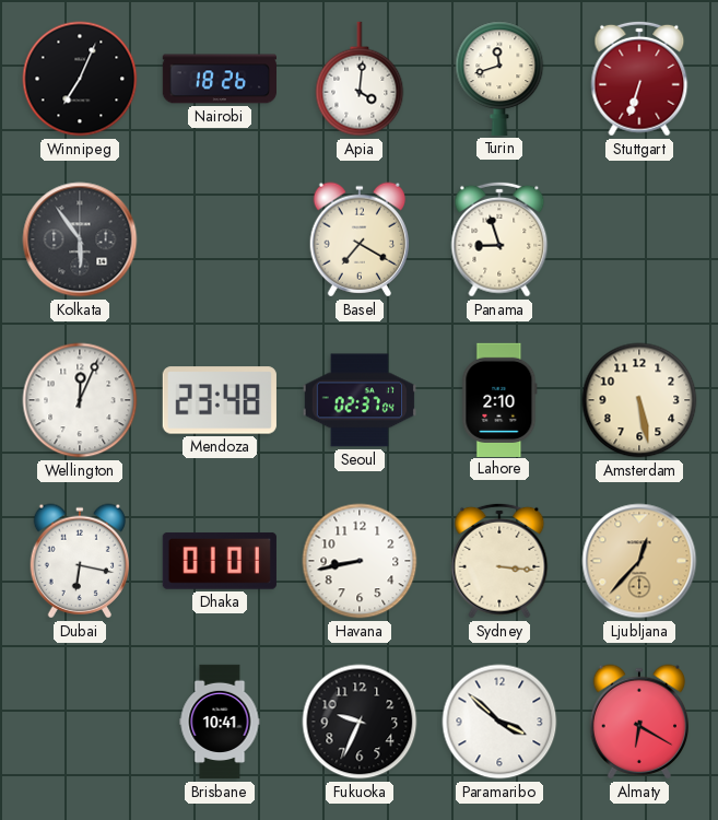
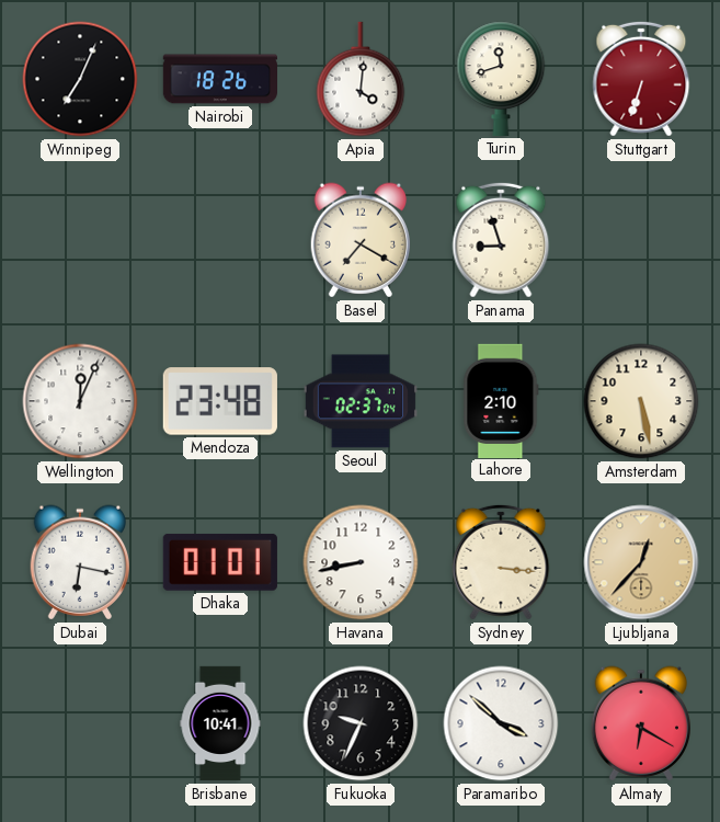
Kolkata: 5:54 -> none (80, 239)
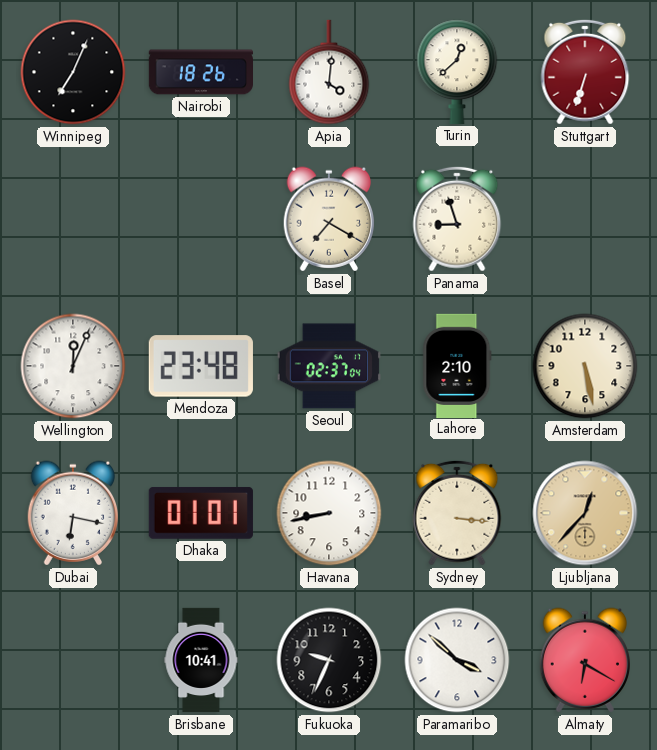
Turin: 11:42 -> 12:38 (457, 72)
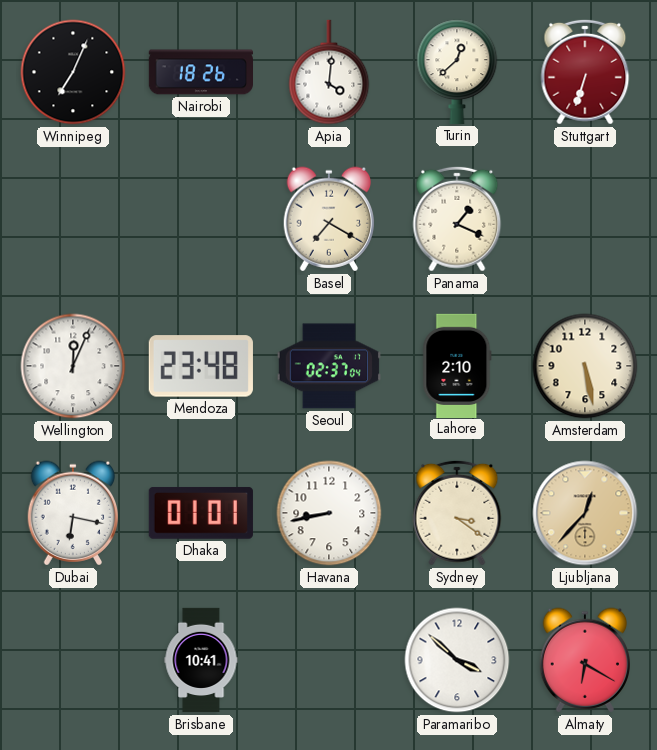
Panama: 8:57 -> 1:19 (457, 219)
Sydney: 3:16 -> 3:21 (457, 513)
Fukuoka: 9:34 -> none (329, 660)
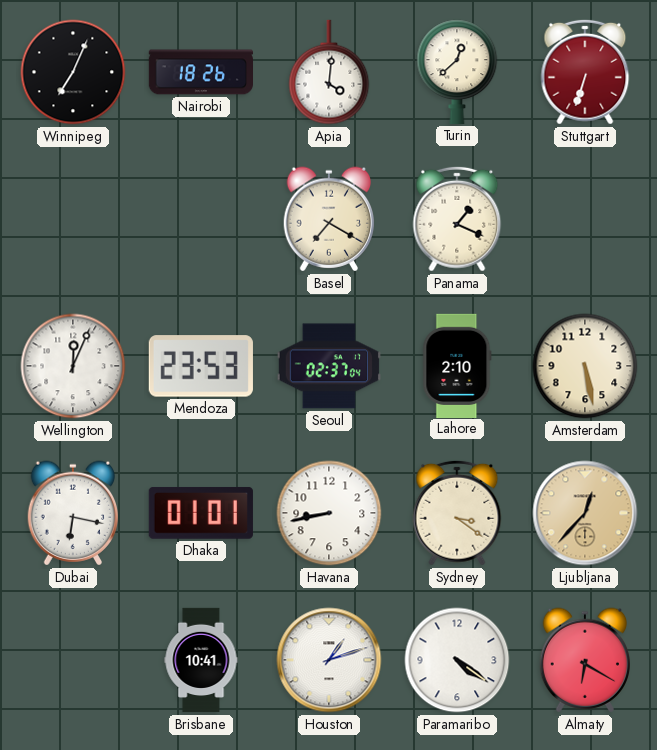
Mendoza: 23:48 -> 23:53 (201, 366)
Houston: none -> 1:12 (329, 660)
Paramaribo: 3:52 -> 4:21 (457, 660)
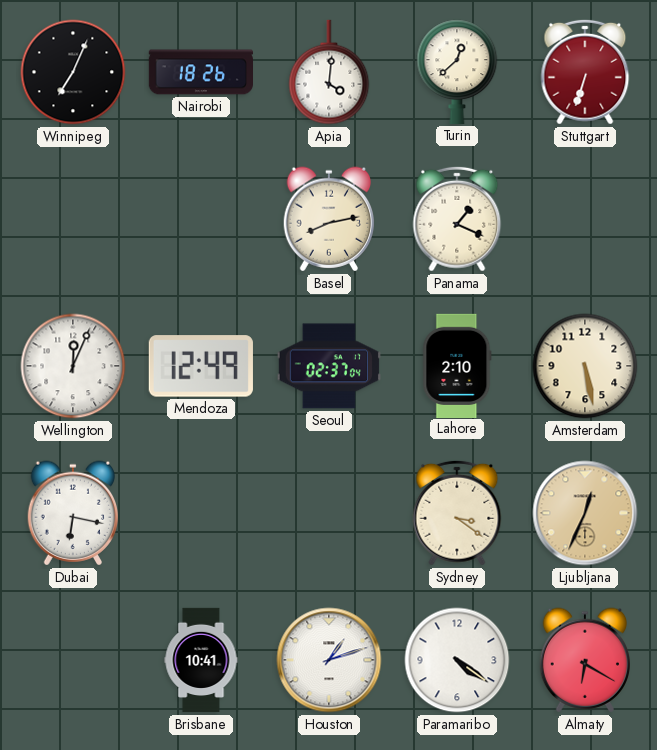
Basel: 7:20 -> 8:13 (328, 219)
Mendoza: 23:53 -> 12:49 (201, 366)
Dhaka: 01:01 -> none (201, 513)
Havana: 8:43 -> none (329, 513)
Ljubljana: 12:37 -> 12:34 (585, 513)
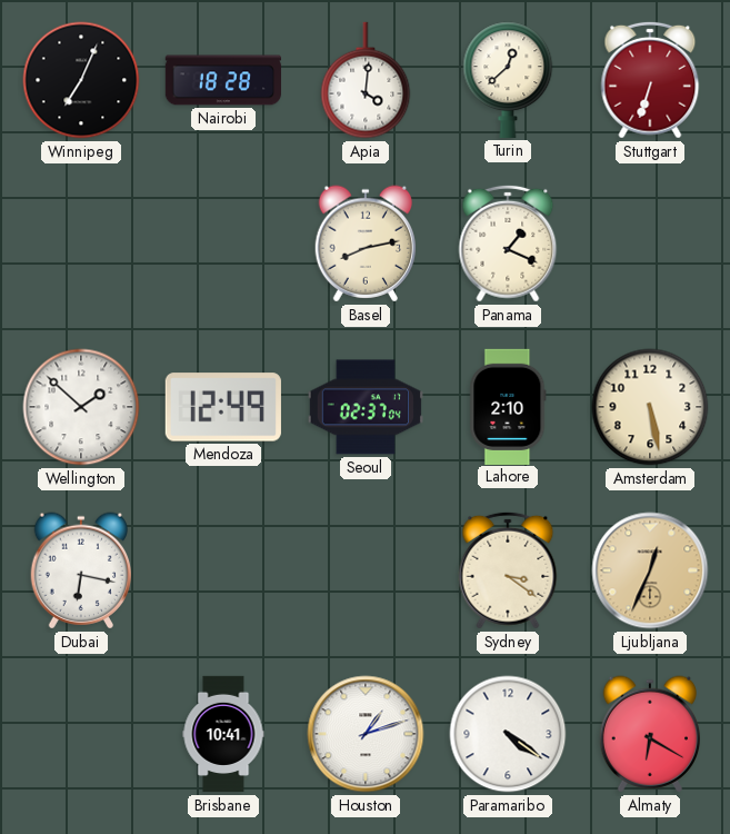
Nairobi: 18:26 -> 18:28 (222, 80)
Wellington: 12:04 -> 1:52 (81, 407)
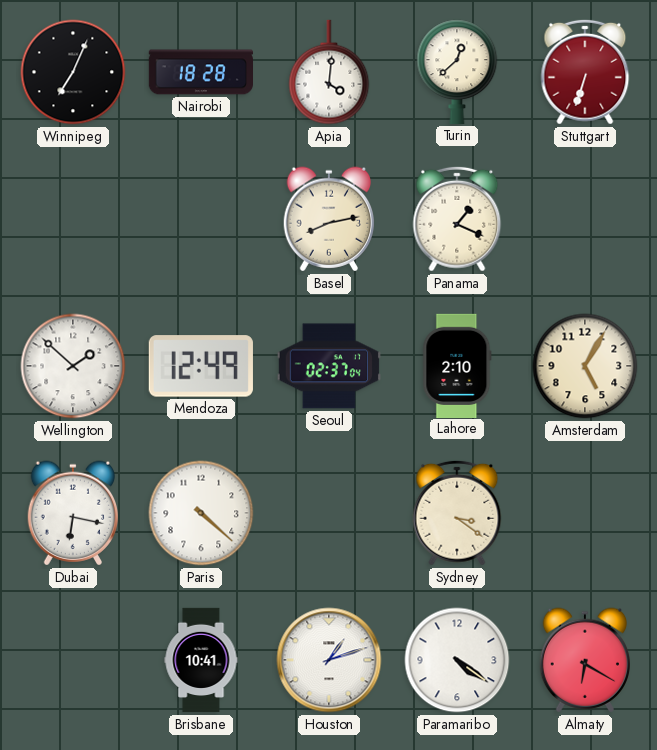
Amsterdam: 5:28 -> 5:05 (585, 366)
Paris: none -> 4:22 (201, 513)
Ljubljana: 12:34 -> none (650, 570)
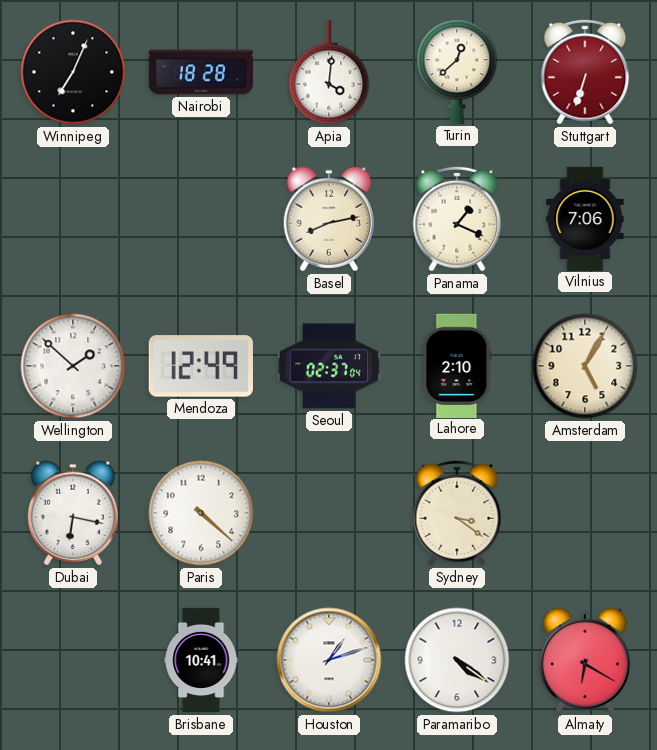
Vilnius: none -> 7:06 (585, 218)
